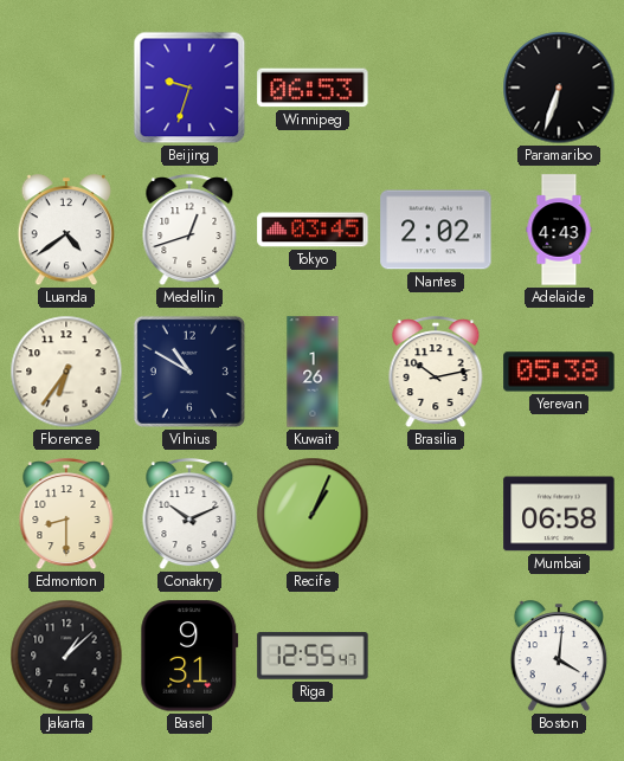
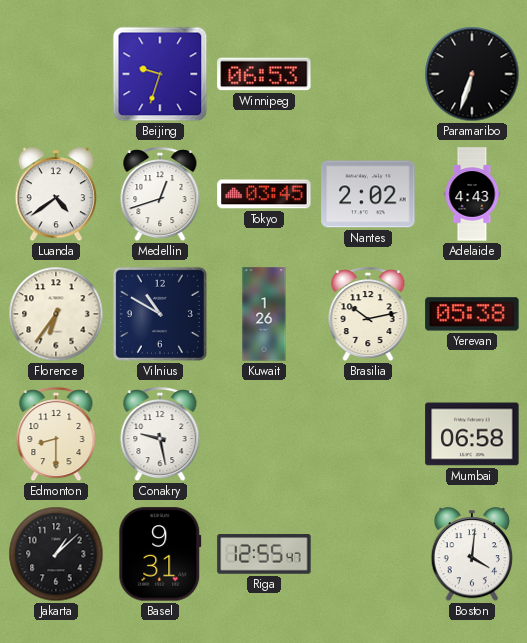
Conakry: 10:11 -> 9:28 (160, 435)
Recife: 1:04 -> none (313, 514)
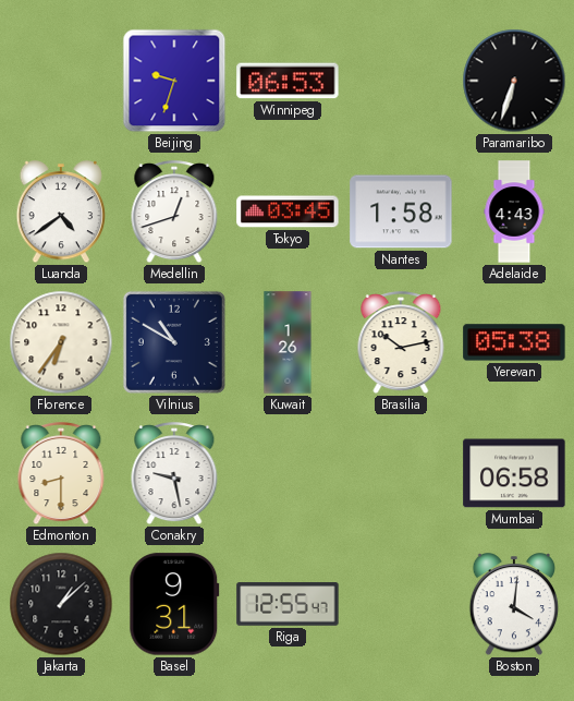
Nantes: 2:02 -> 1:58 (401, 211)
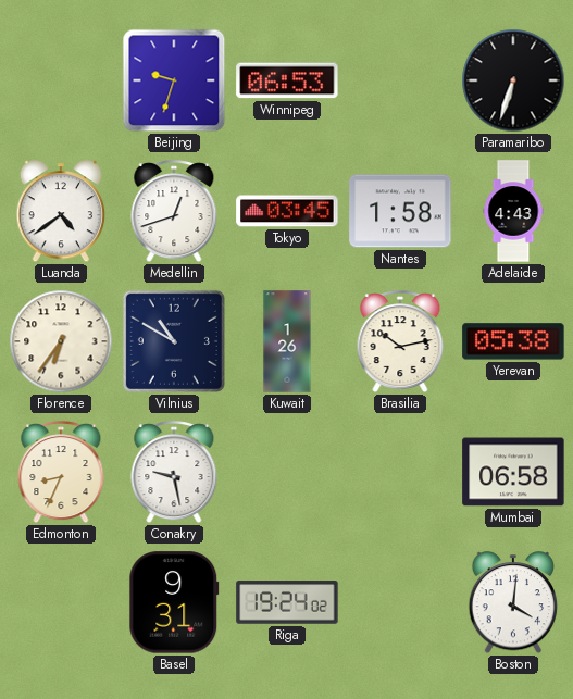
Edmonton: 8:30 -> 8:34 (61, 473)
Jakarta: 1:08 -> none (61, 604)
Riga: 12:55 -> 19:24 (287, 602)
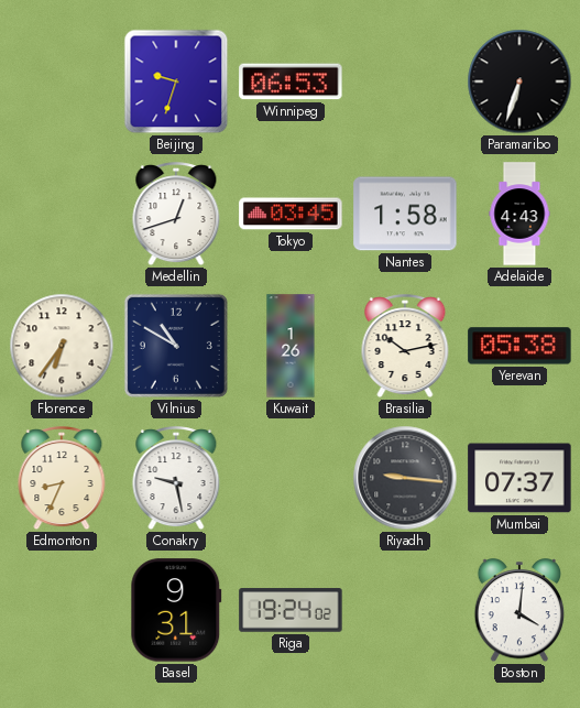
Luanda: 4:39 -> none (61, 212)
Riyadh: none -> 9:16 (405, 478)
Mumbai: 06:58 -> 07:37 (519, 478)
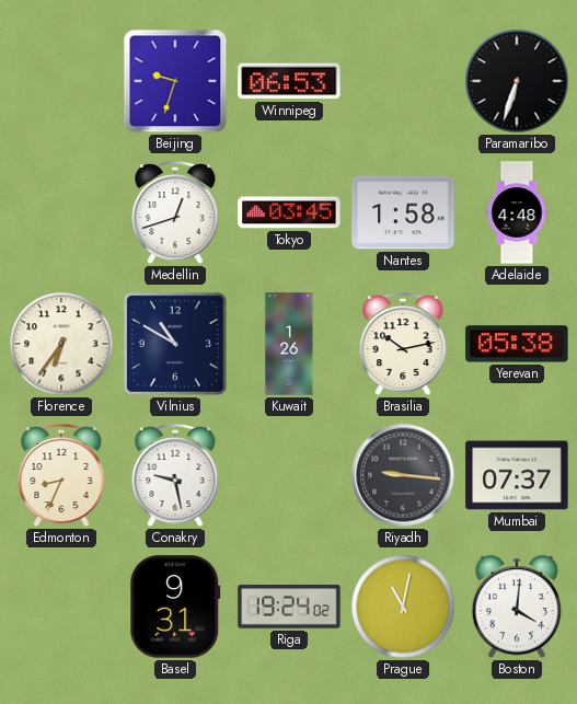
Adelaide: 4:43 -> 4:48 (517, 212)
Prague: none -> 11:02 (403, 607)
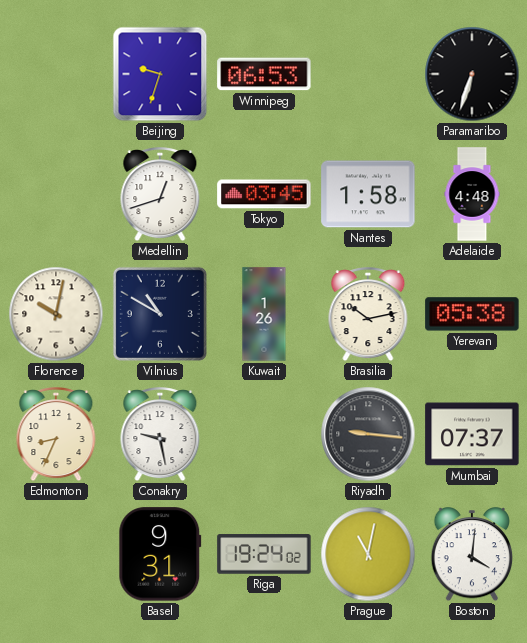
Florence: 6:36 -> 10:02 (56, 314)
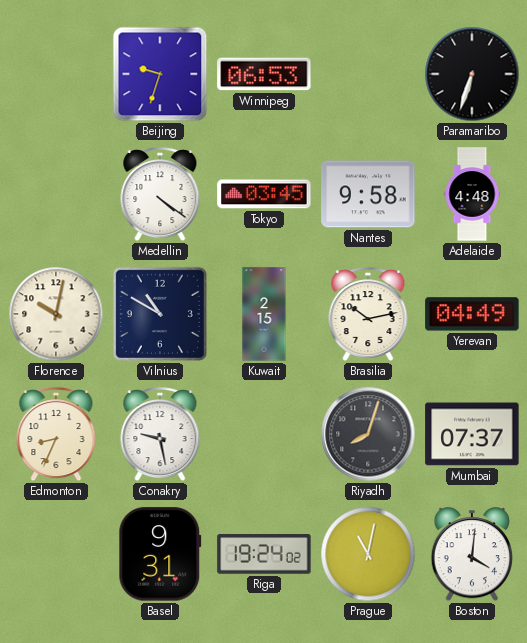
Medellin: 12:42 -> 4:21 (160, 195)
Nantes: 1:58 -> 9:58 (368, 194)
Kuwait: 1:26 -> 2:15 (264, 314)
Yerevan: 05:38 -> 04:49 (472, 314)
Riyadh: 9:16 -> 8:03 (368, 434)
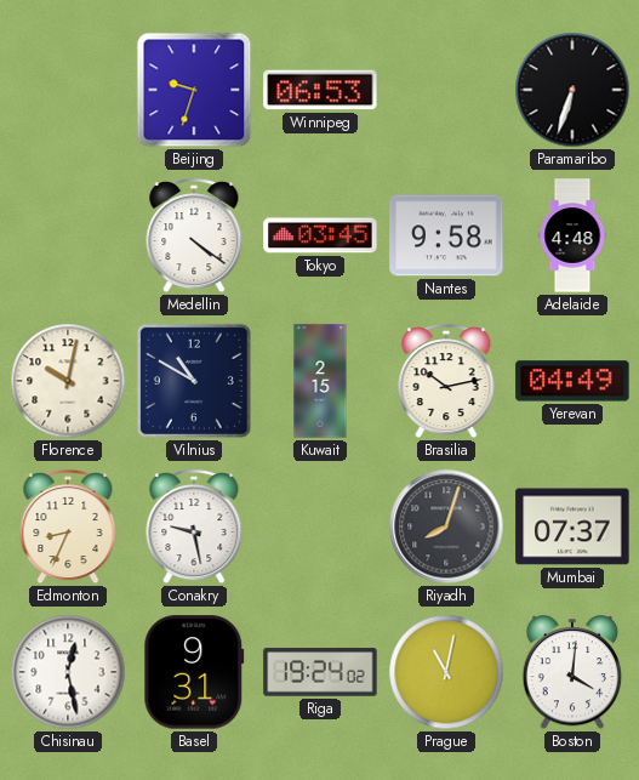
Chisinau: none -> 12:28 (68, 672)
